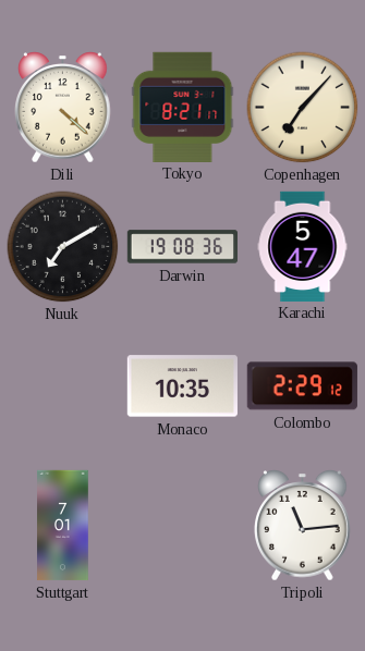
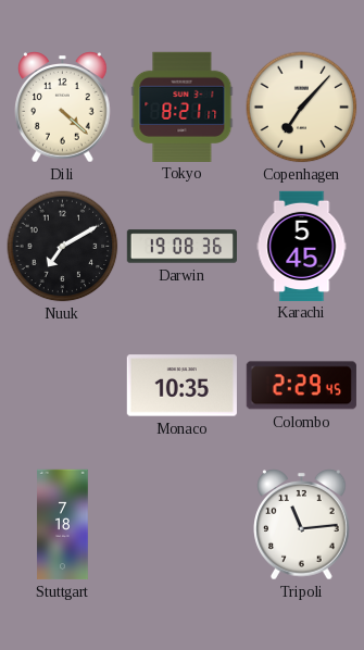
Karachi: 5:47 -> 5:45 (302, 246)
Colombo: 2:29:12 -> 2:29:45 (301, 386)
Stuttgart: 7:01 -> 7:18 (63, 525)
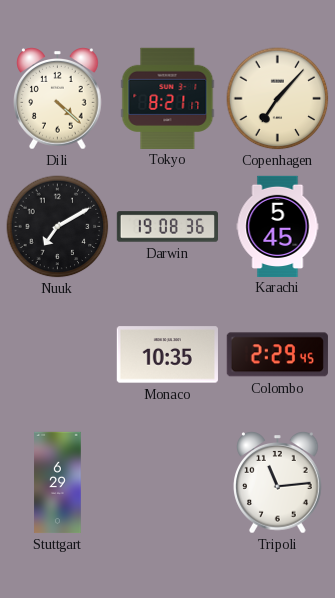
Stuttgart: 7:18 -> 6:29 (58, 483)
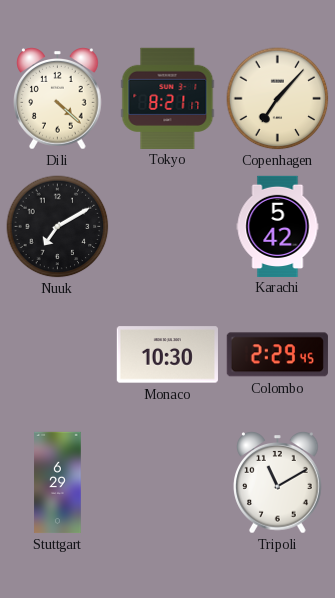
Darwin: 19:08 -> none (167, 227)
Karachi: 5:45 -> 5:42 (278, 226)
Monaco: 10:35 -> 10:30 (167, 355)
Tripoli: 11:14 -> 11:10 (278, 483)
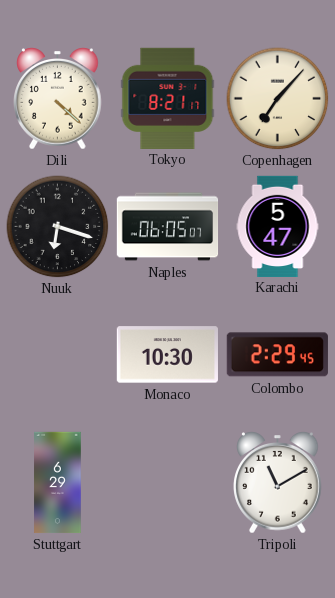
Nuuk: 7:10 -> 6:18 (58, 227)
Naples: none -> 06:05 (168, 227)
Karachi: 5:42 -> 5:47 (278, 226)
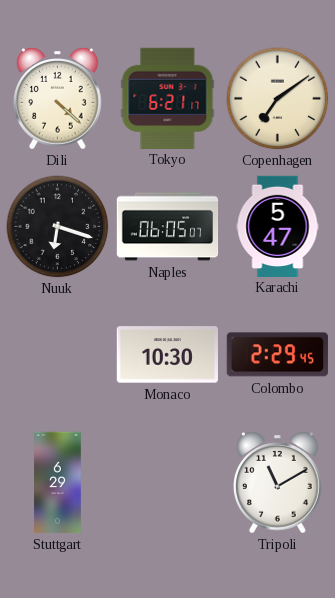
Tokyo: 8:21 -> 6:21 (168, 98)
Copenhagen: 7:07 -> 7:09 (278, 99)
